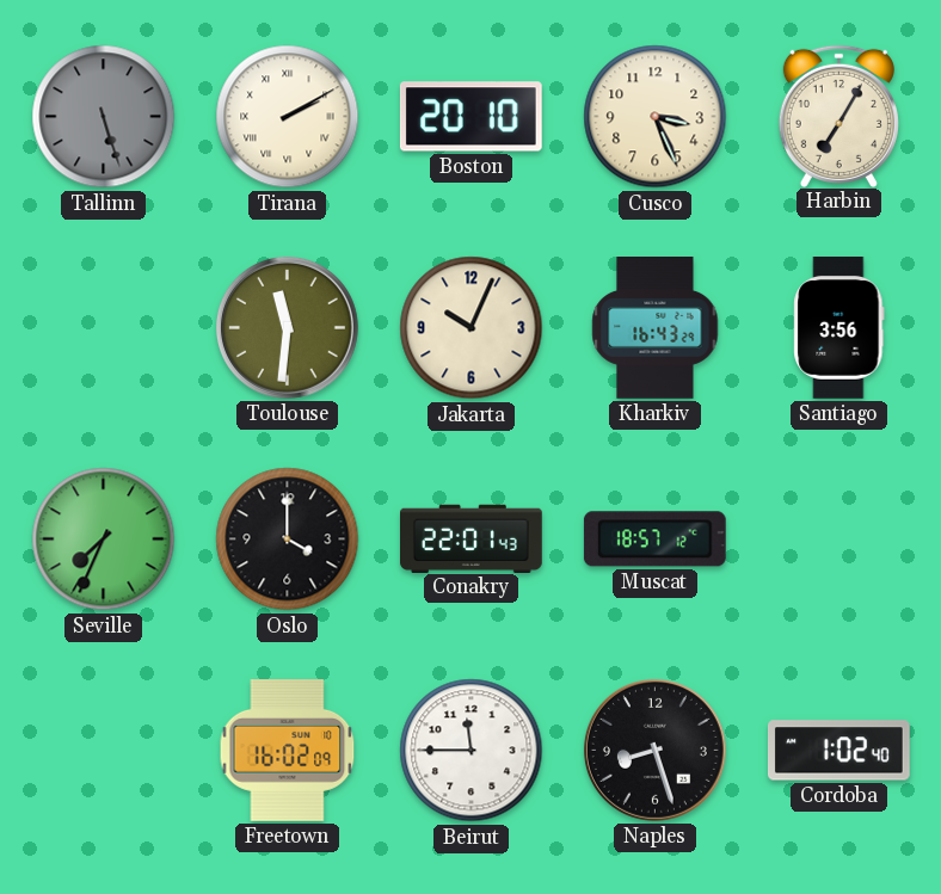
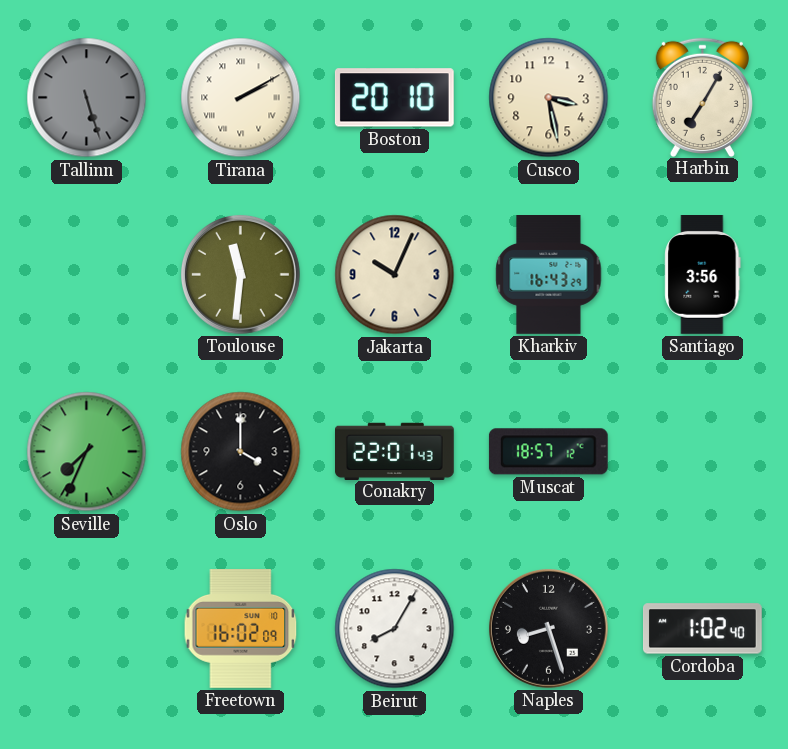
Cusco: 3:26 -> 3:28 (549, 98)
Beirut: 11:45 -> 8:05 (395, 629)
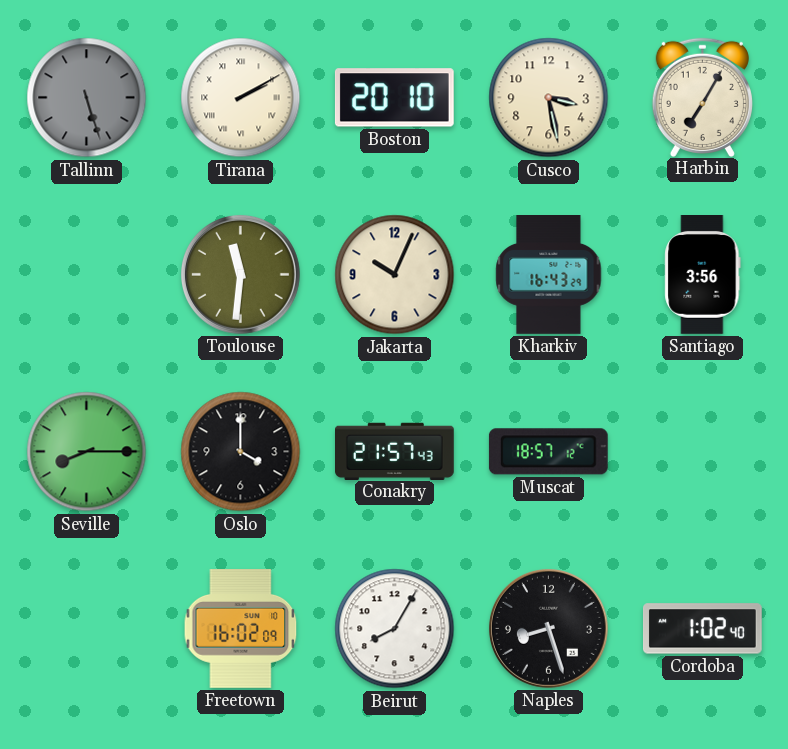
Seville: 7:34 -> 8:15 (87, 452)
Conakry: 22:01 -> 21:57 (395, 451)
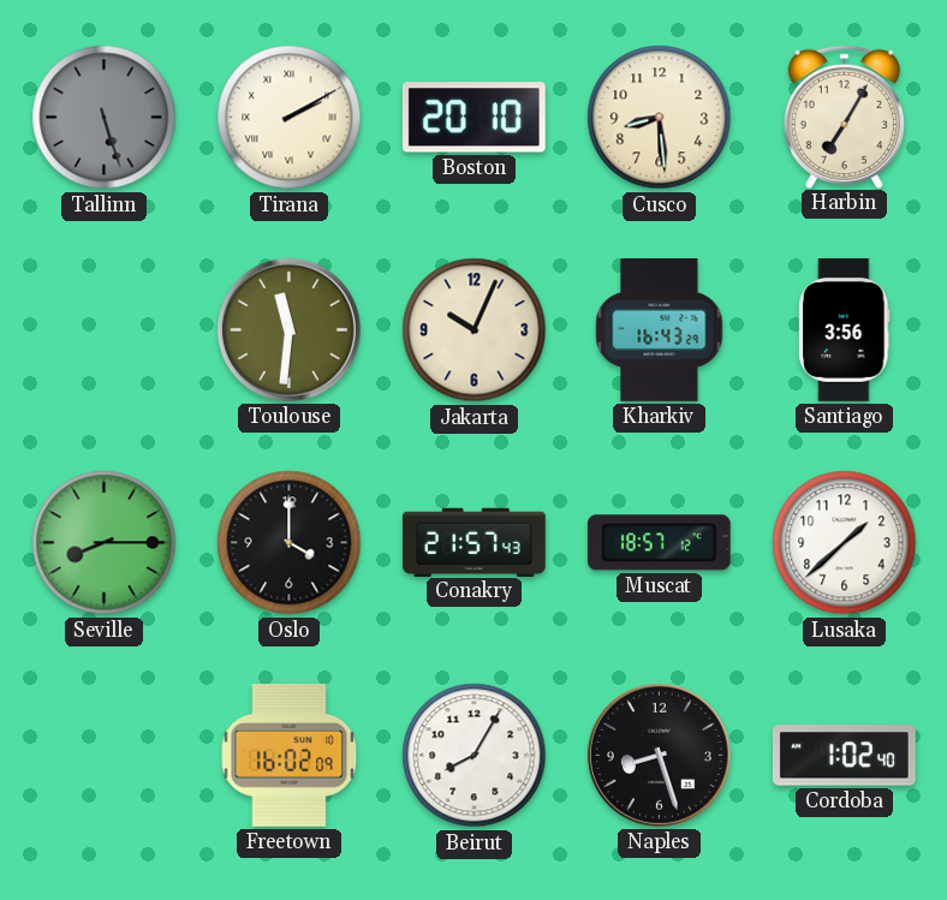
Cusco: 3:28 -> 8:29 (660, 118)
Lusaka: none -> 1:38 (845, 543)
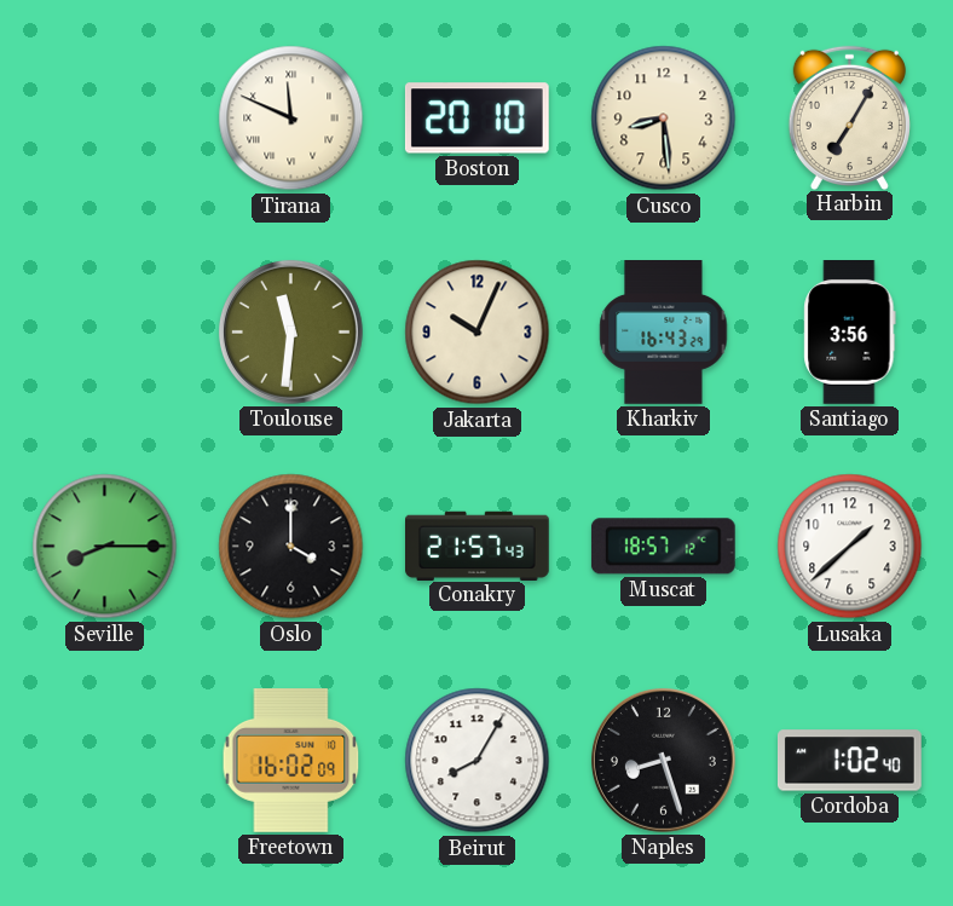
Tallinn: 5:27 -> none (105, 118)
Tirana: 2:10 -> 11:49 (291, 119)
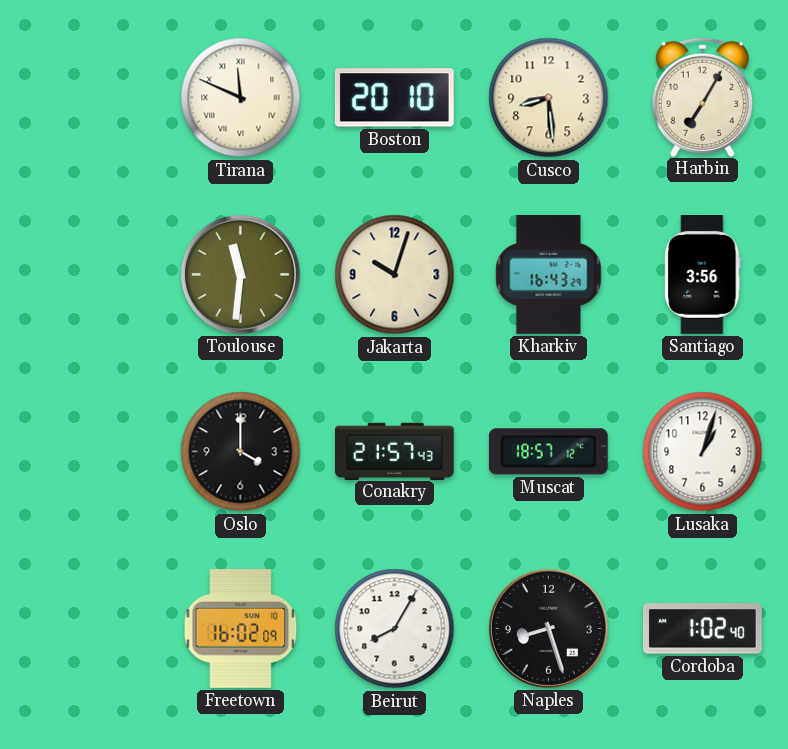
Jakarta: 10:04 -> 10:03 (395, 275)
Seville: 8:15 -> none (105, 547)
Lusaka: 1:38 -> 1:03 (703, 452)
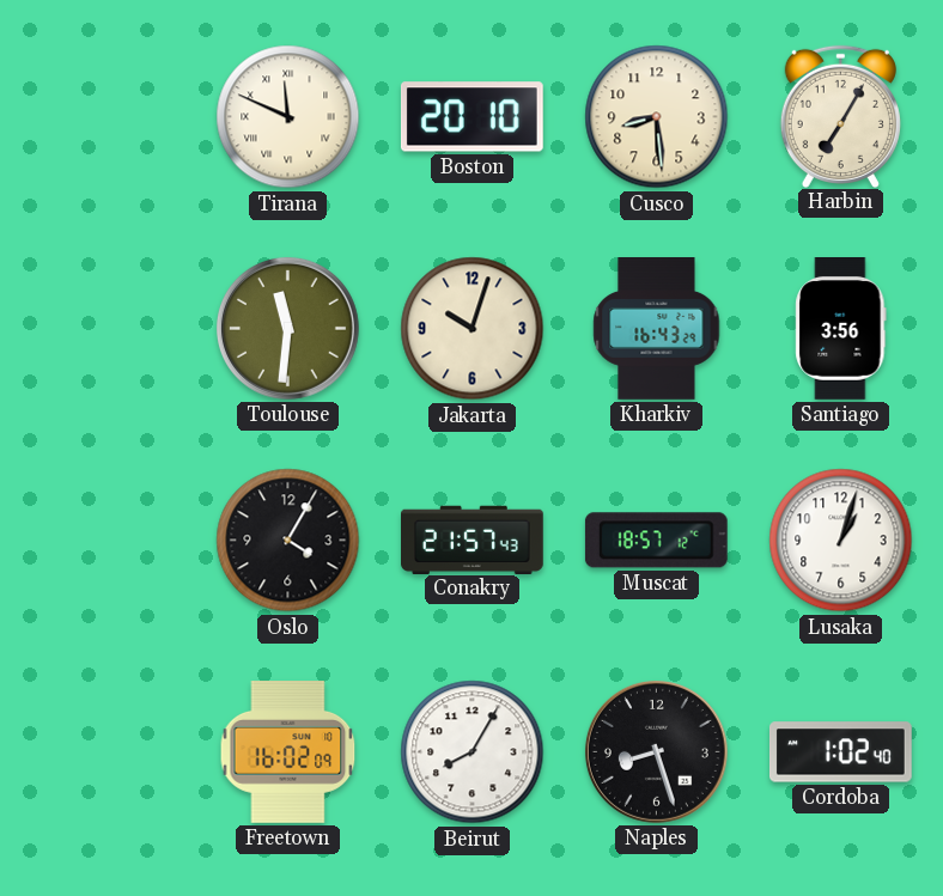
Oslo: 4:00 -> 4:05 (288, 541)
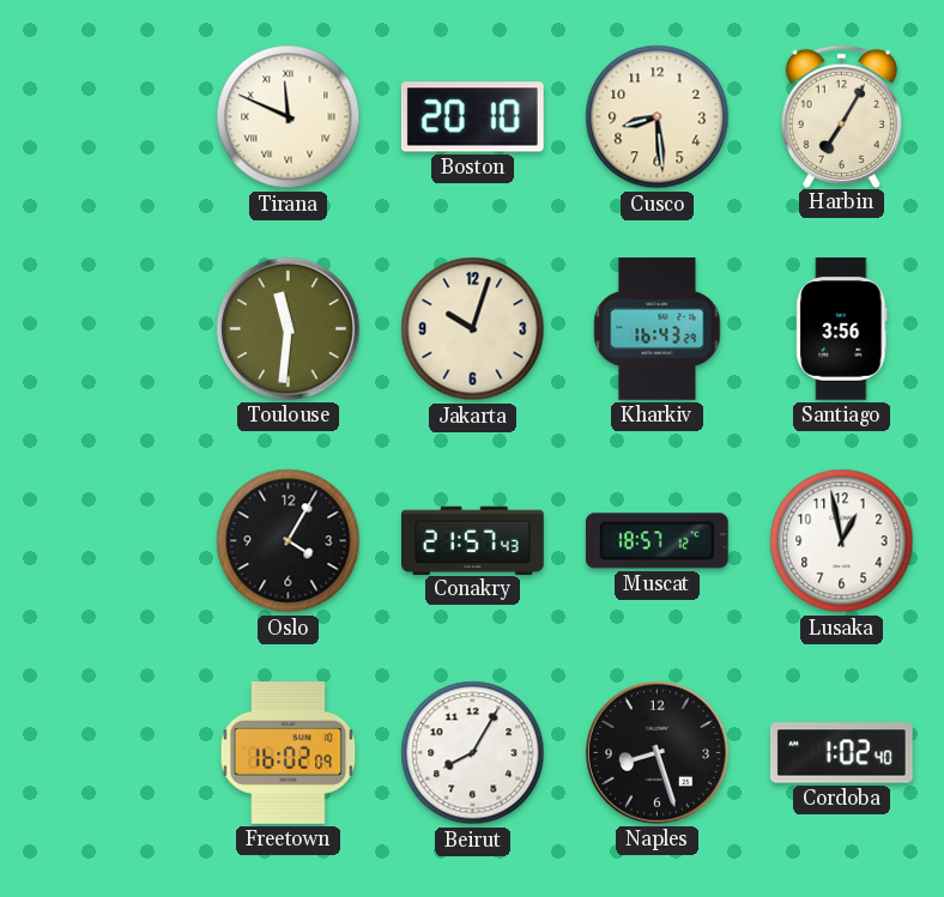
Lusaka: 1:03 -> 12:58 (842, 541)
